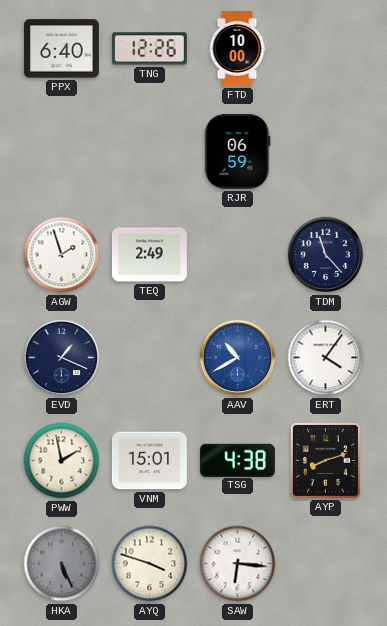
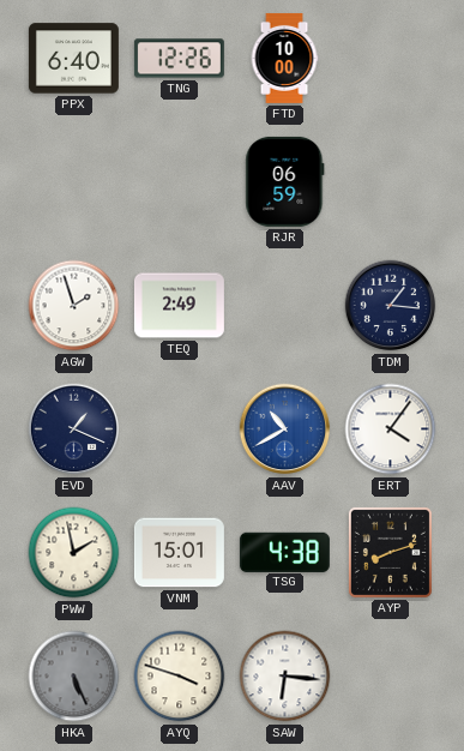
TDM: 11:23 -> 1:16 (391, 306)
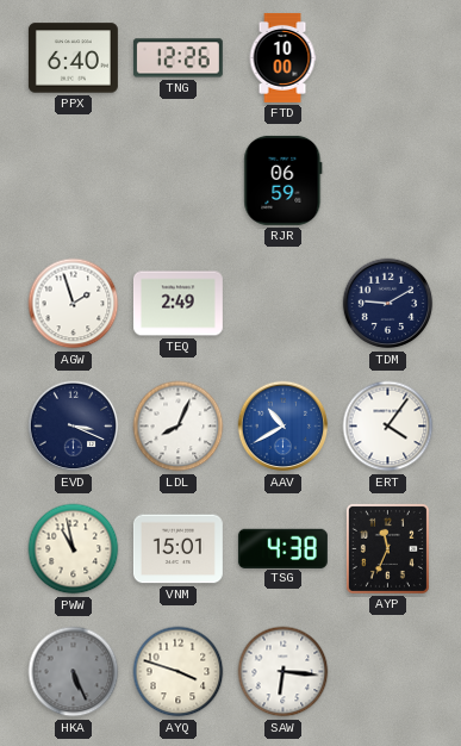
TDM: 1:16 -> 9:10 (388, 304)
EVD: 1:19 -> 3:19 (74, 427)
LDL: none -> 8:04 (179, 427)
PWW: 1:58 -> 10:58 (74, 549)
AYP: 8:12 -> 11:34 (387, 548)
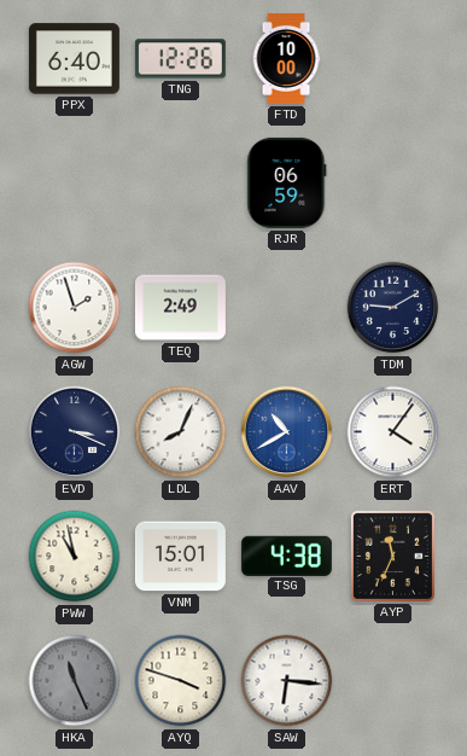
HKA: 5:26 -> 11:26 (75, 681)
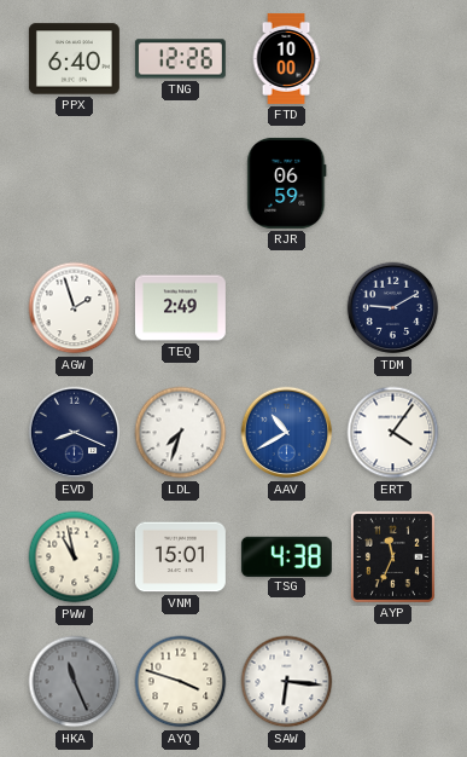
EVD: 3:19 -> 8:19 (75, 433)
LDL: 8:04 -> 7:33 (181, 433)
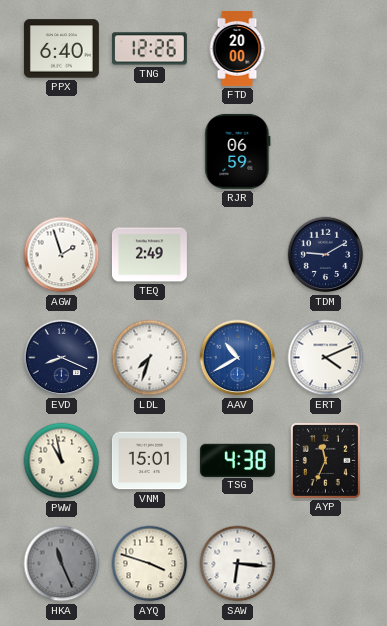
FTD: 10:00 -> 20:00 (237, 48)
ERT: 4:06 -> 4:11 (326, 358)
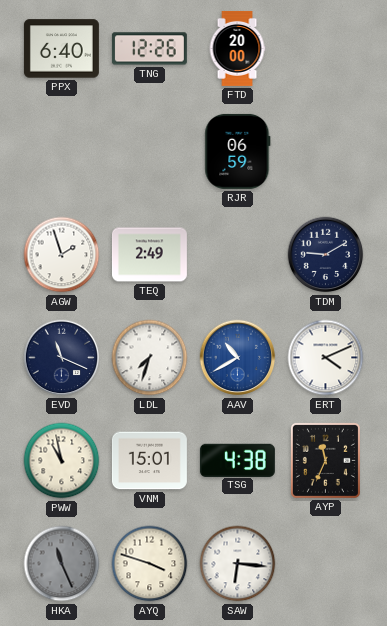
EVD: 8:19 -> 11:19 (62, 358)
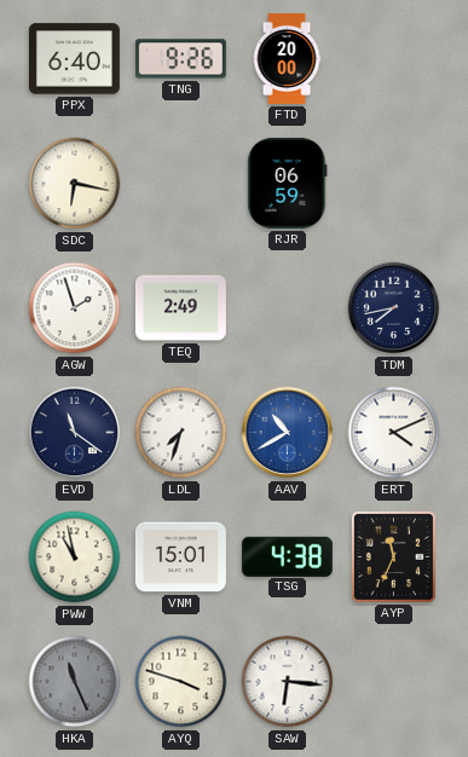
TNG: 12:26 -> 9:26 (180, 59)
SDC: none -> 6:17 (75, 184)
TDM: 9:10 -> 7:43 (394, 308)
EVD: 11:19 -> 11:21 (75, 433)
